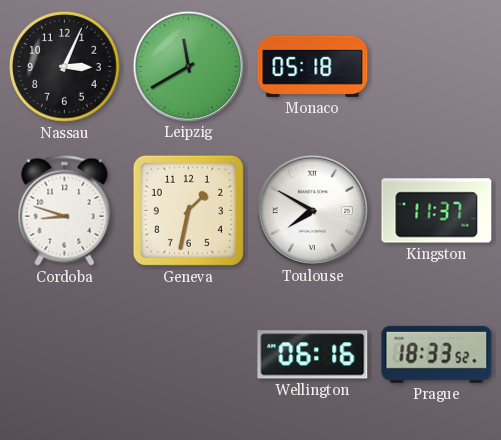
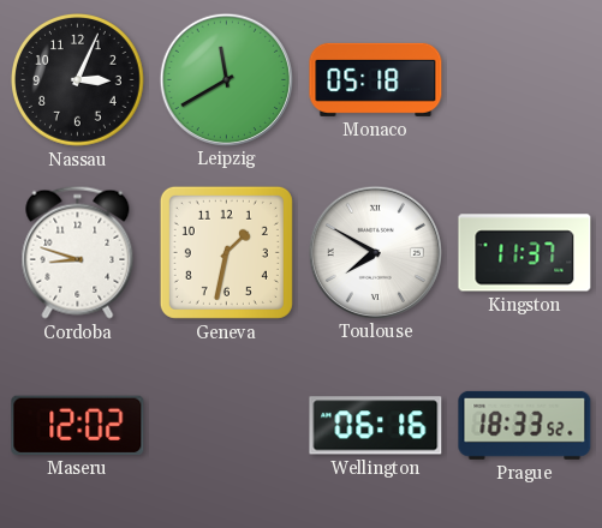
Maseru: none -> 12:02 (78, 425)
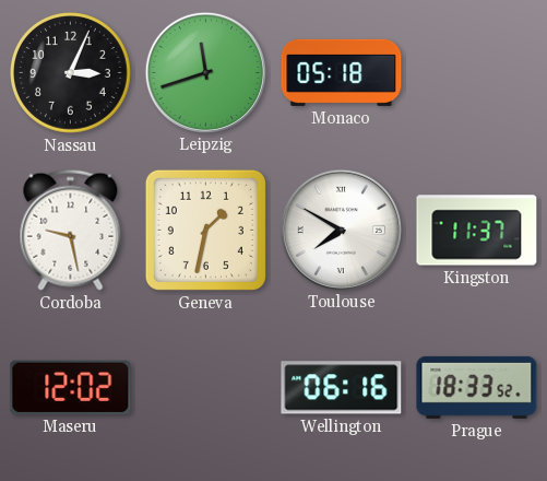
Leipzig: 11:40 -> 11:42 (205, 72)
Cordoba: 8:48 -> 9:28 (71, 230)
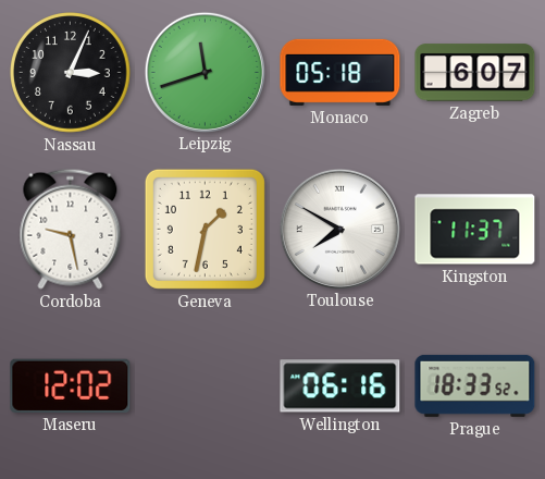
Zagreb: none -> 6:07 (475, 73)
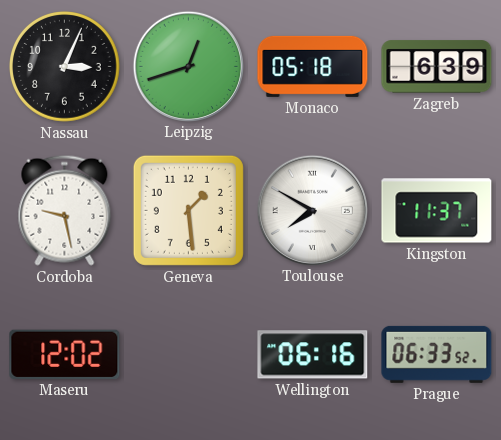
Leipzig: 11:42 -> 12:42 (188, 66)
Zagreb: 6:07 -> 6:39 (437, 67)
Geneva: 1:32 -> 1:29 (188, 210)
Prague: 18:33 -> 06:33 (437, 354)
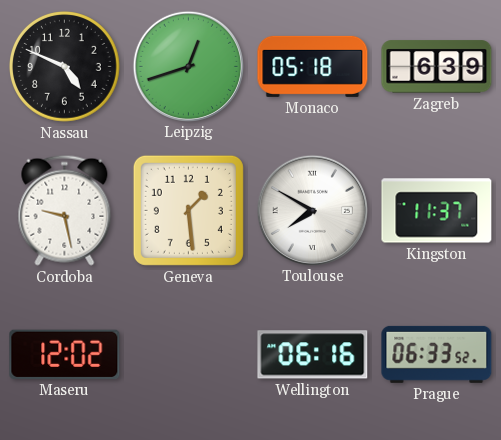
Nassau: 3:04 -> 4:49 (65, 67)
